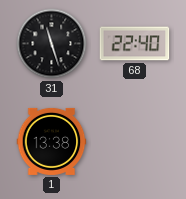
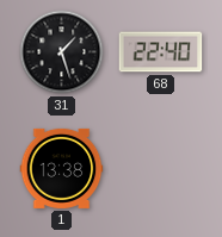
31: 11:27 -> 1:27 (62, 52)
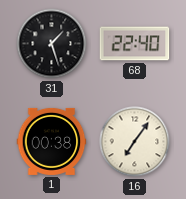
1: 13:38 -> 00:38 (52, 141)
16: none -> 7:06 (135, 142)
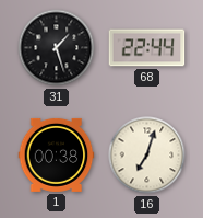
68: 22:40 -> 22:44 (147, 48)
16: 7:06 -> 7:03 (147, 156)
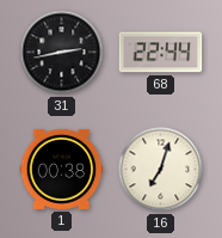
31: 1:27 -> 2:43 (62, 53)
